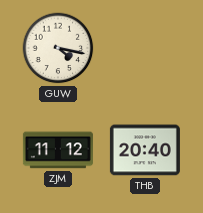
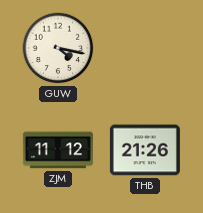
THB: 20:40 -> 21:26 (145, 150)
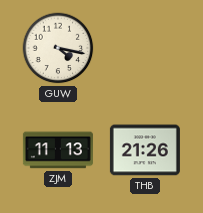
ZJM: 11:12 -> 11:13 (58, 150)
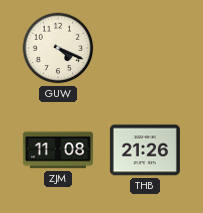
GUW: 4:17 -> 4:19 (58, 48)
ZJM: 11:13 -> 11:08 (58, 150)
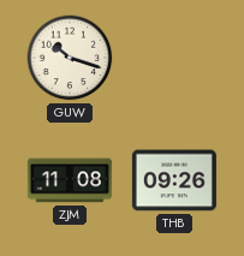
GUW: 4:19 -> 10:18 (70, 58)
THB: 21:26 -> 09:26 (174, 180)
